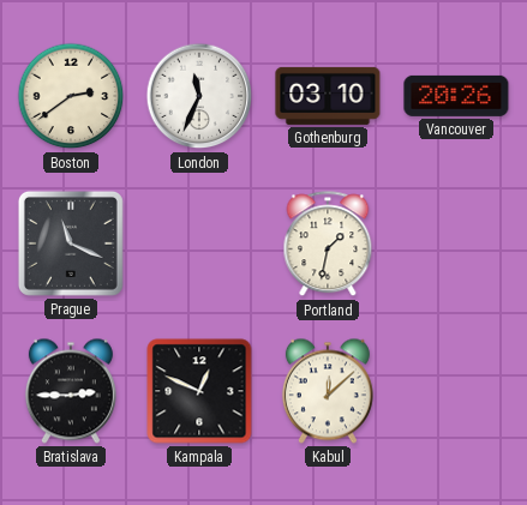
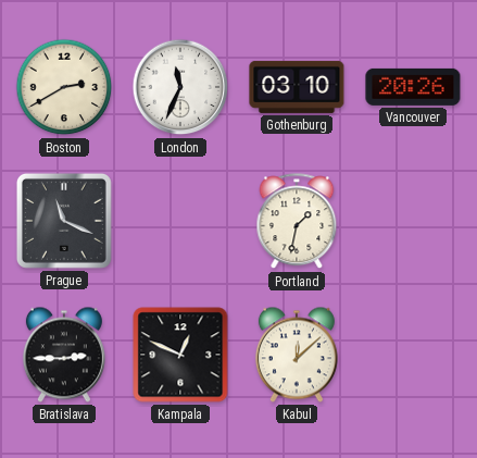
Boston: 2:39 -> 2:40 (64, 87)
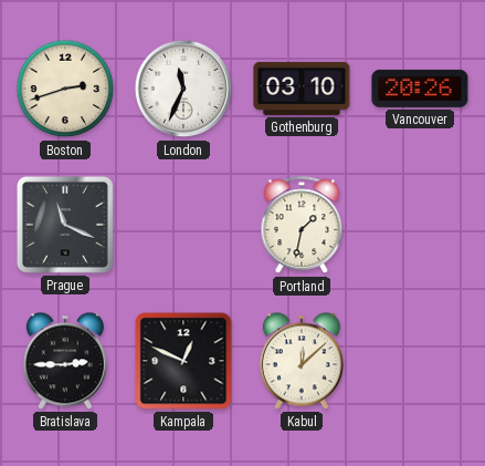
Boston: 2:40 -> 2:42 (65, 89)
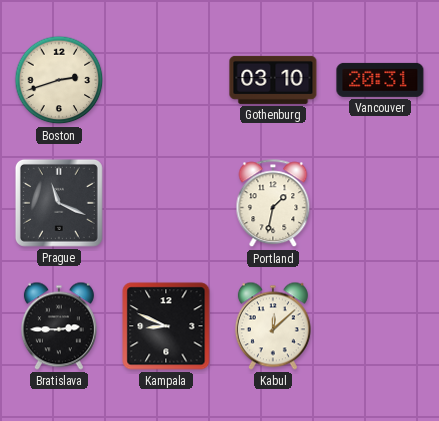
London: 11:34 -> none (183, 89)
Vancouver: 20:26 -> 20:31 (380, 80)
Kampala: 12:49 -> 8:49 (166, 326)
